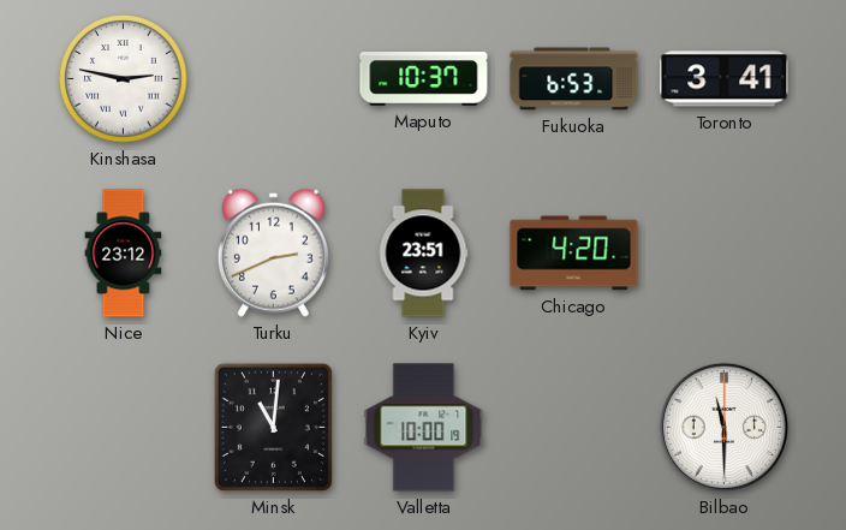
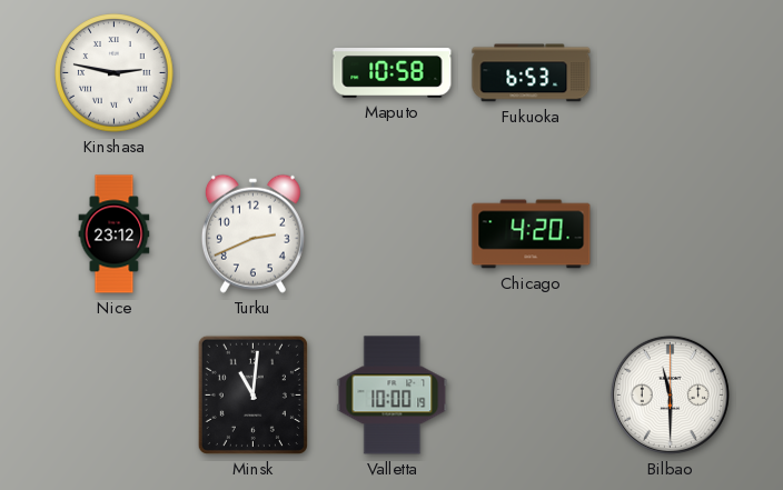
Maputo: 10:37 -> 10:58 (393, 73)
Toronto: 3:41 -> none (725, 79)
Kyiv: 23:51 -> none (423, 254)
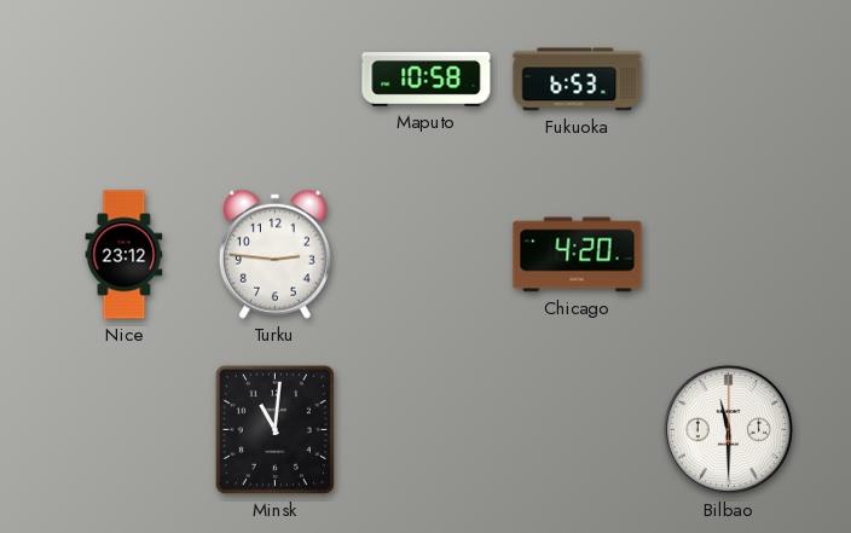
Kinshasa: 2:47 -> none (115, 73)
Turku: 2:41 -> 2:46 (274, 254)
Valletta: 10:00 -> none (393, 396)
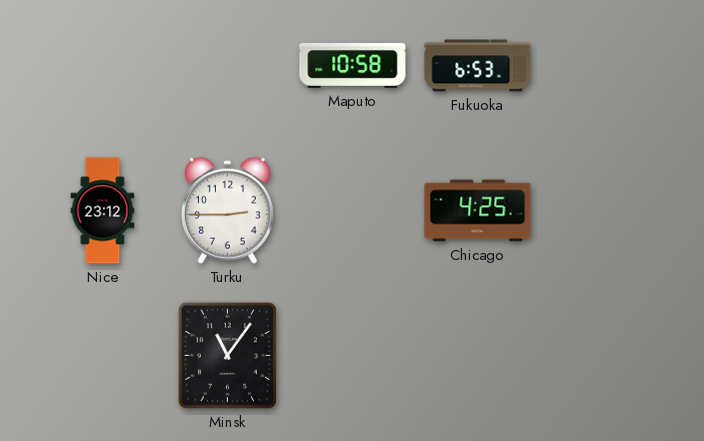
Turku: 2:46 -> 2:45 (227, 210)
Chicago: 4:20 -> 4:25 (478, 211)
Minsk: 11:01 -> 11:06 (227, 355)
Bilbao: 11:30 -> none (728, 429)
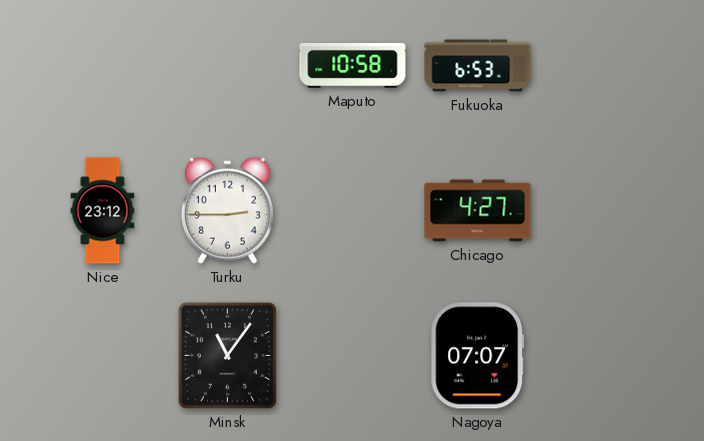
Chicago: 4:25 -> 4:27 (478, 211)
Nagoya: none -> 07:07 (478, 356)
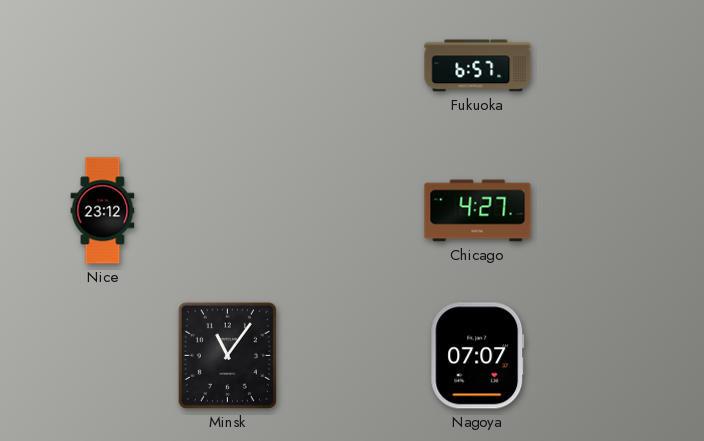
Maputo: 10:58 -> none (353, 66)
Fukuoka: 6:53 -> 6:57 (478, 66)
Turku: 2:45 -> none (227, 210)
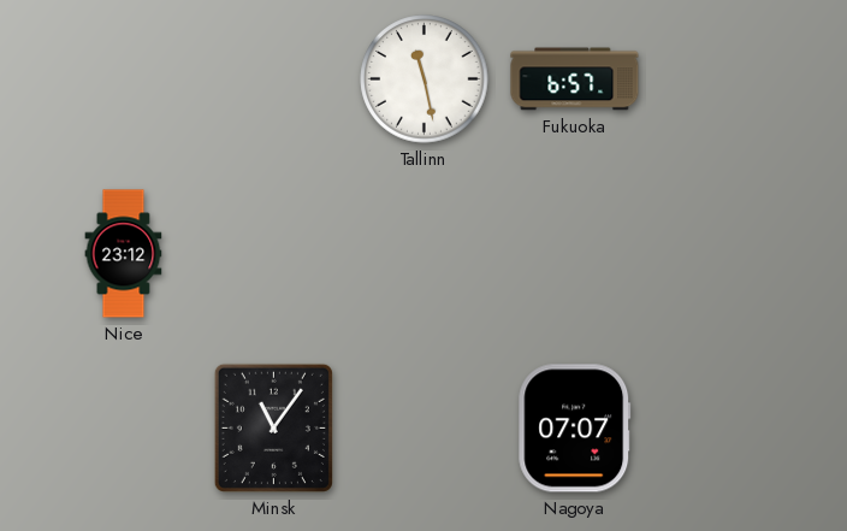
Tallinn: none -> 11:28 (425, 79)
Chicago: 4:27 -> none (478, 211)
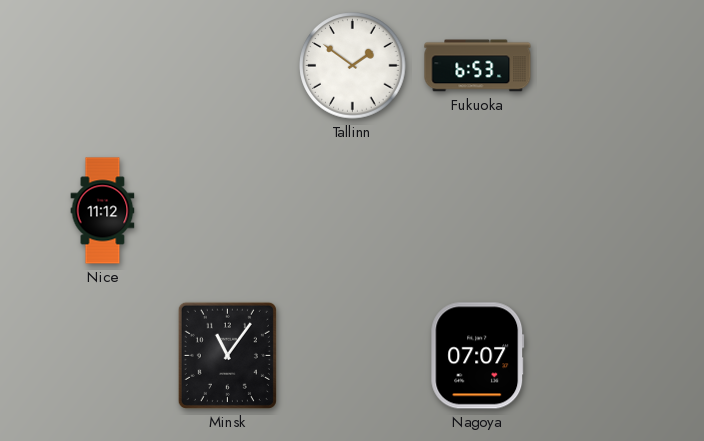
Tallinn: 11:28 -> 1:51 (353, 66)
Fukuoka: 6:57 -> 6:53 (478, 66)
Nice: 23:12 -> 11:12 (103, 211)
